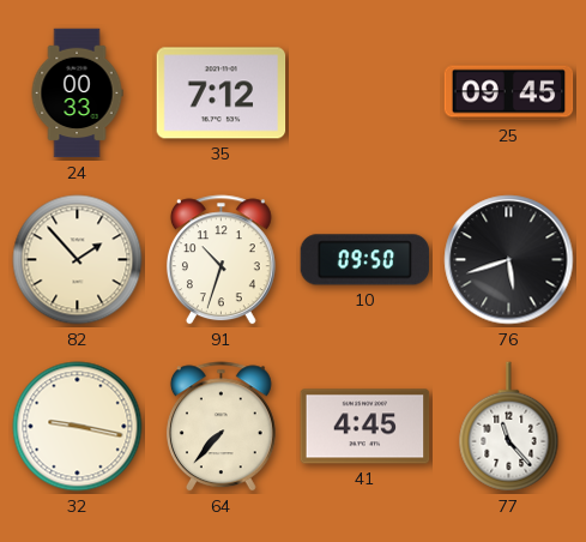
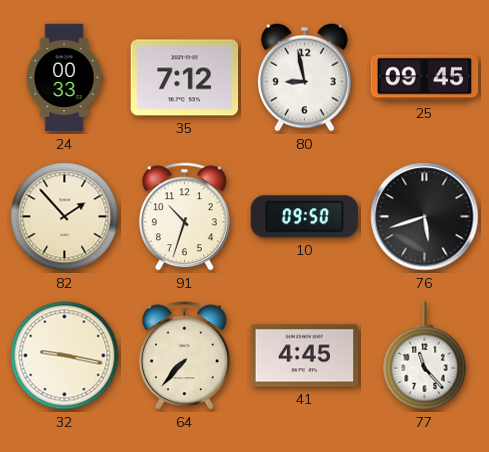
80: none -> 8:58 (305, 77)
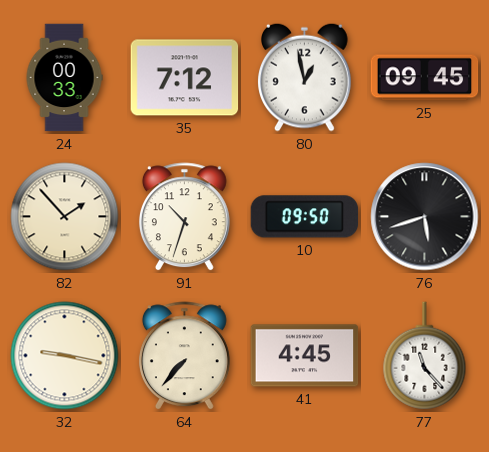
80: 8:58 -> 12:58 (305, 77)
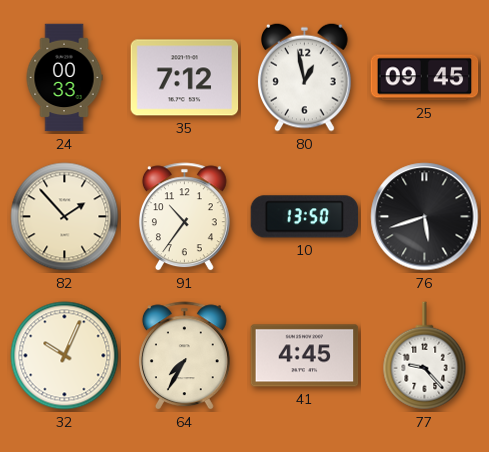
91: 10:33 -> 10:36 (184, 217)
10: 09:50 -> 13:50 (305, 217)
32: 9:17 -> 10:04 (65, 356)
64: 7:37 -> 7:35 (184, 356)
77: 11:23 -> 9:23 (425, 356)
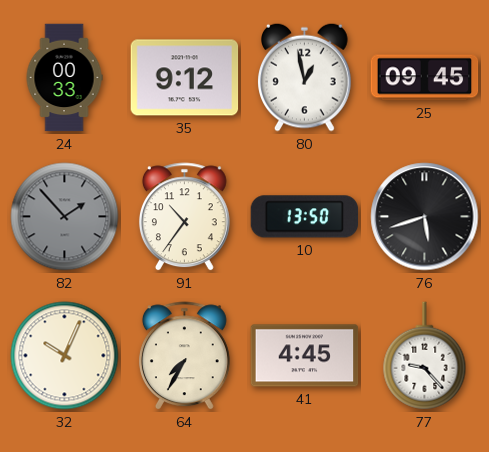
35: 7:12 -> 9:12 (185, 78)
82 dial: cream -> grey (65, 217)
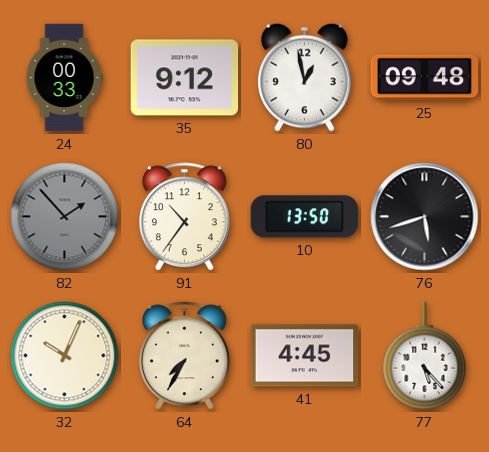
25: 09:45 -> 09:48 (425, 78)
77: 9:23 -> 5:23 (425, 356)
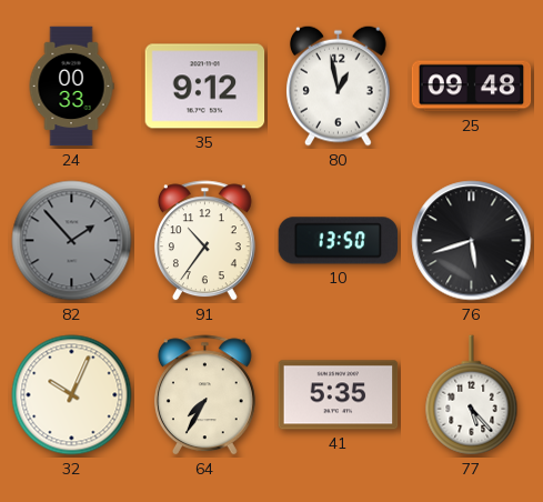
41: 4:45 -> 5:35 (339, 395)
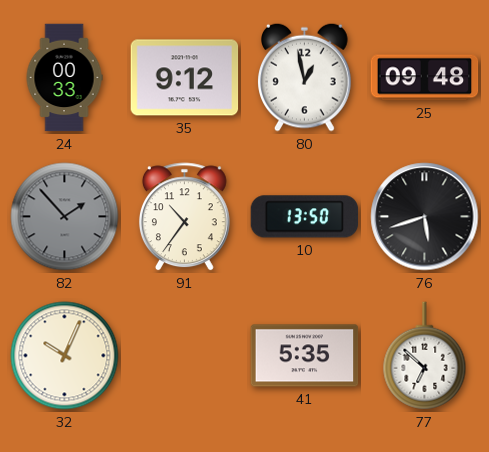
64: 7:35 -> none (204, 395)
77: 5:23 -> 6:52 (425, 356)
